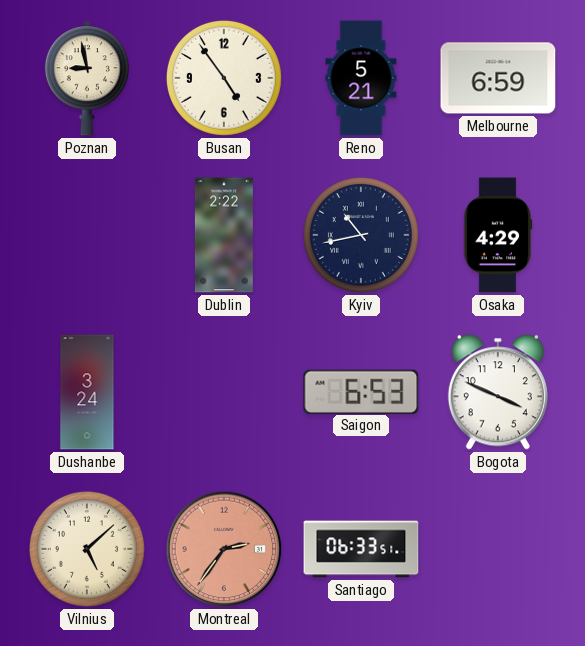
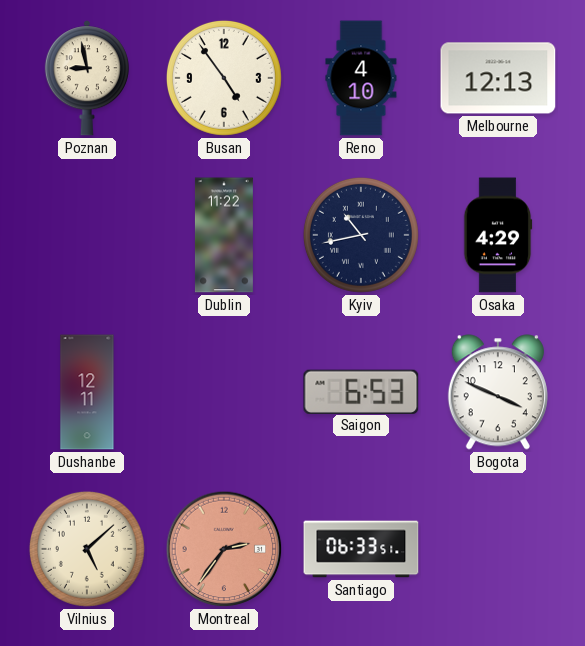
Reno: 5:21 -> 4:10 (361, 78)
Melbourne: 6:59 -> 12:13 (498, 78)
Dublin: 2:22 -> 11:22 (224, 235)
Dushanbe: 3:24 -> 12:11 (87, 392)
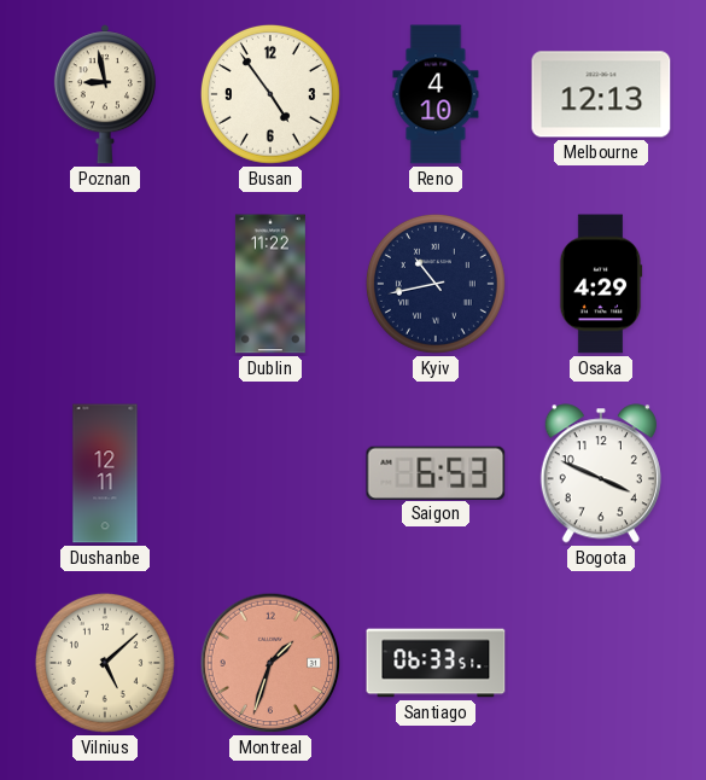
Montreal: 2:36 -> 1:33 (270, 663)
